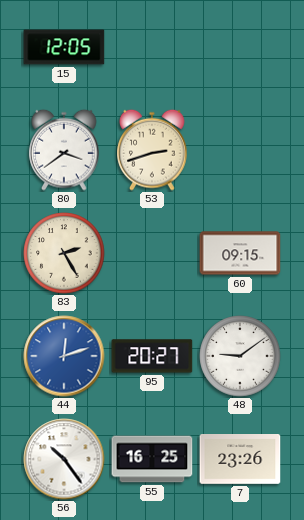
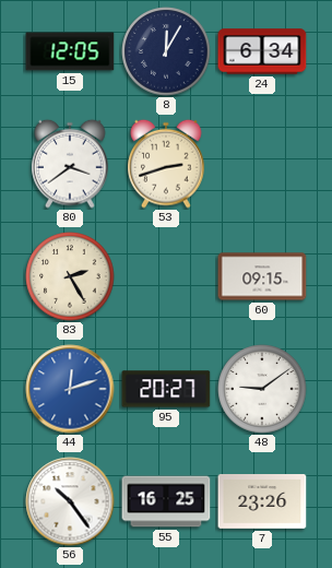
8: none -> 12:05 (166, 51)
24: none -> 6:34 (262, 51)
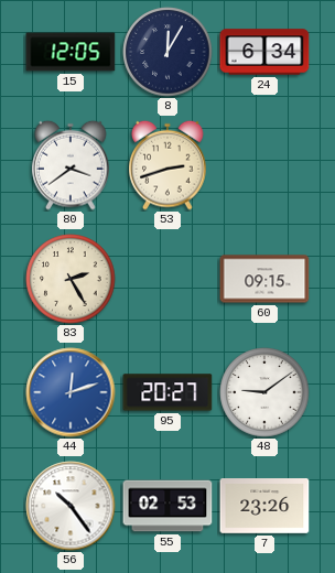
55: 16:25 -> 02:53 (167, 506)
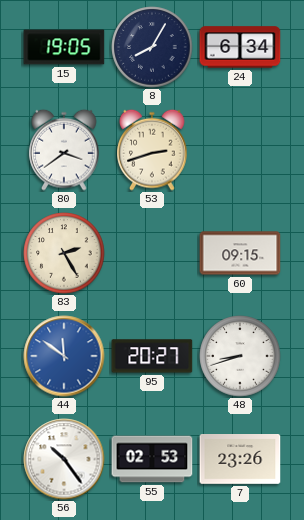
15: 12:05 -> 19:05 (64, 47)
8: 12:05 -> 8:05 (152, 47)
44: 12:12 -> 11:51 (64, 356)
48: 9:09 -> 8:42 (240, 356)
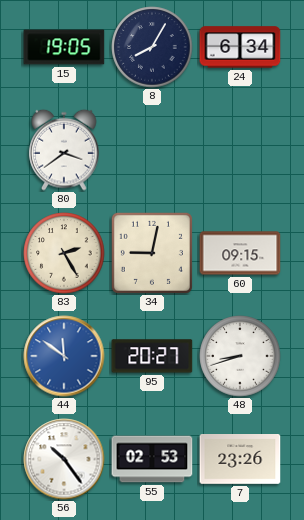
53: 2:42 -> none (152, 150)
34: none -> 9:02 (152, 253)
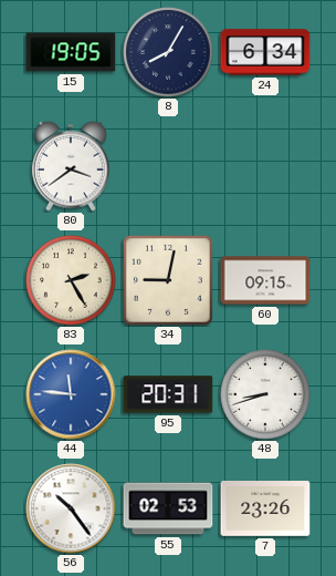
44: 11:51 -> 11:46 (71, 394)
95: 20:27 -> 20:31 (168, 394)
